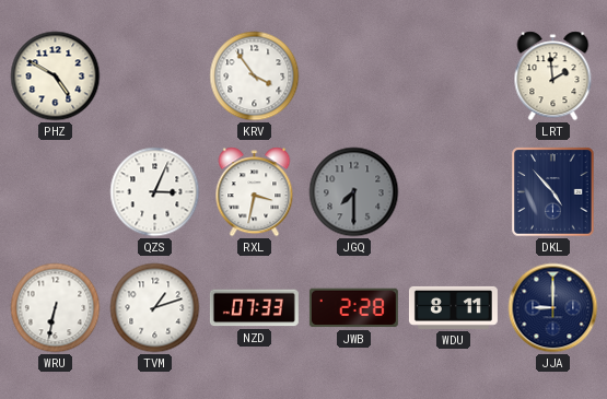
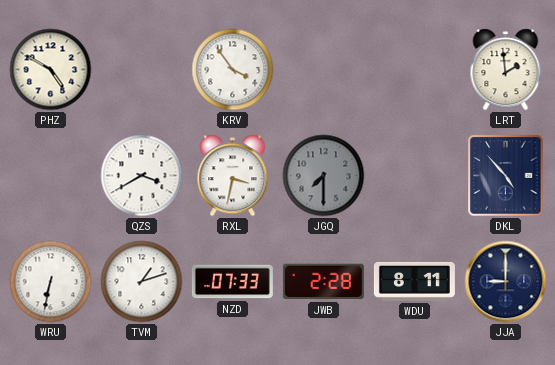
QZS: 3:04 -> 3:40 (142, 176)
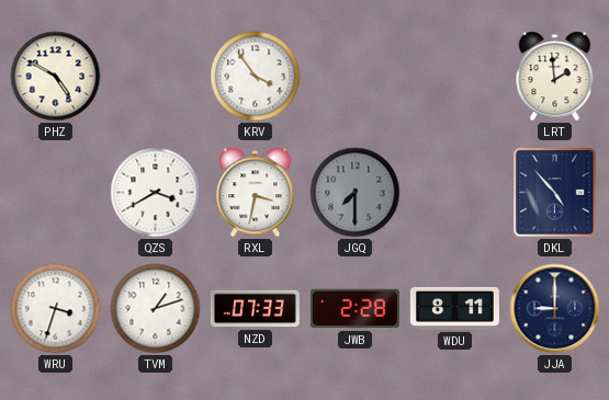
WRU: 6:32 -> 3:33 (56, 309)
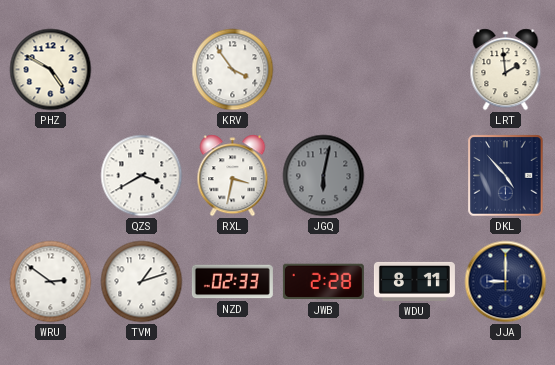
JGQ: 7:30 -> 6:02 (324, 176)
WRU: 3:33 -> 2:51 (51, 282)
NZD: 07:33 -> 02:33 (232, 282)
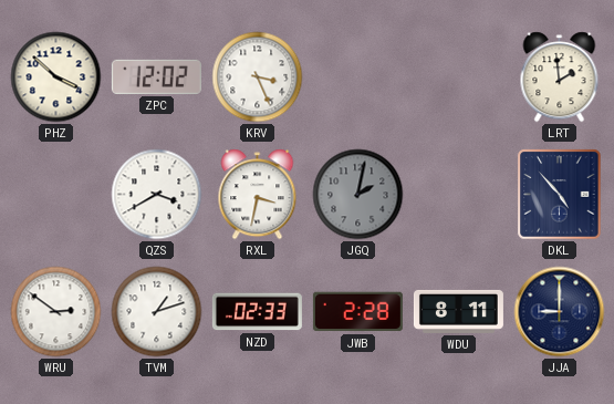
PHZ: 4:50 -> 3:52 (56, 77)
ZPC: none -> 12:02 (156, 76)
KRV: 3:54 -> 3:26 (258, 77)
JGQ: 6:02 -> 2:02 (358, 195)
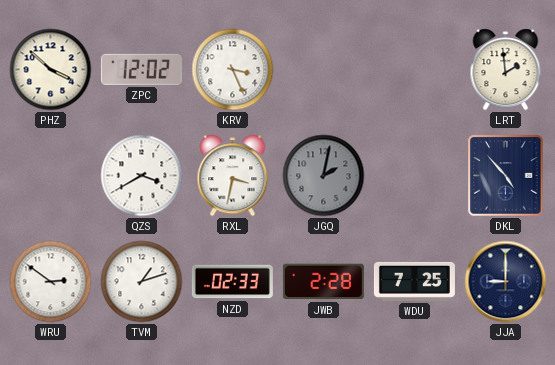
WDU: 8:11 -> 7:25 (414, 281)
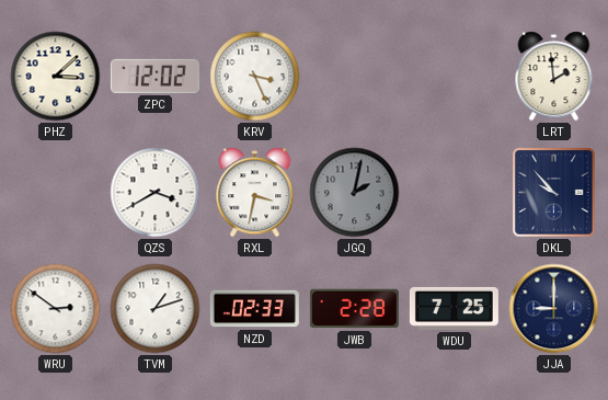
PHZ: 3:52 -> 3:08 (56, 77)
DKL: 4:53 -> 9:53 (554, 193)
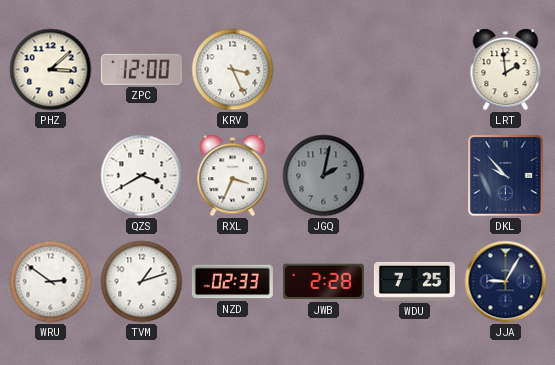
ZPC: 12:02 -> 12:00 (141, 69)
RXL: 3:32 -> 3:34 (233, 176)
JJA: 9:00 -> 9:05 (506, 282)
